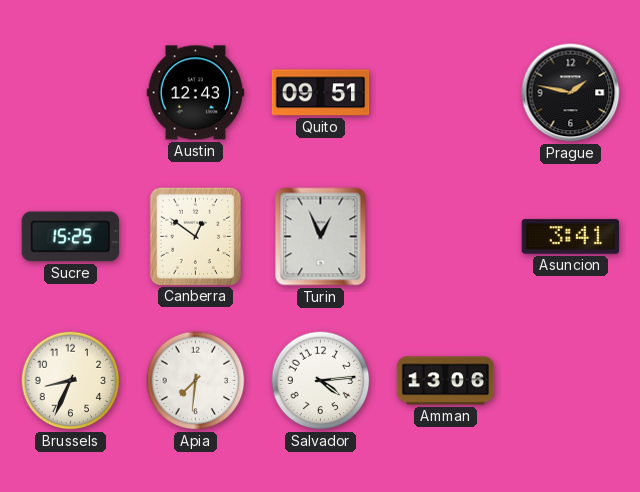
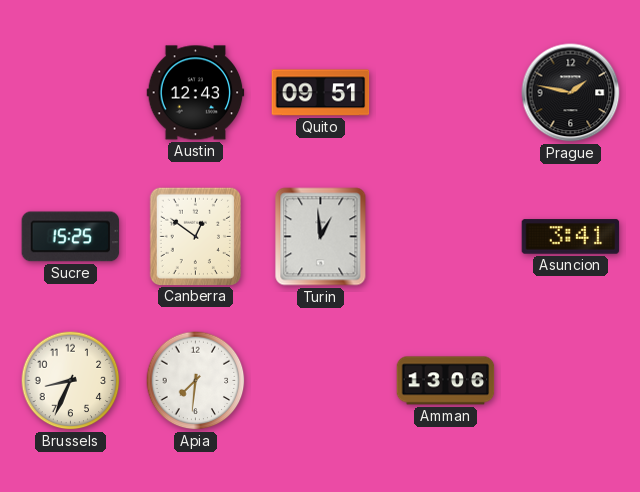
Turin: 12:56 -> 12:59 (321, 237)
Salvador: 4:14 -> none (321, 381)
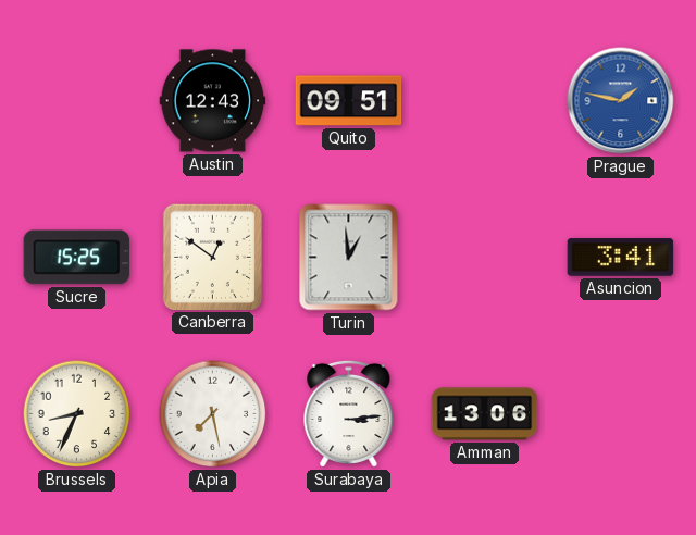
Prague dial: black -> blue (621, 101)
Apia: 7:31 -> 7:28 (213, 414)
Surabaya: none -> 3:14 (349, 413)
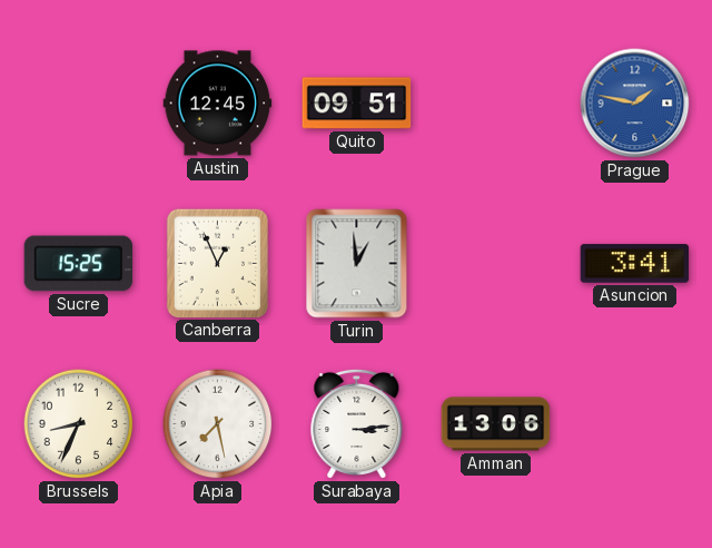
Austin: 12:43 -> 12:45 (218, 104)
Canberra: 12:51 -> 12:56 (217, 263)
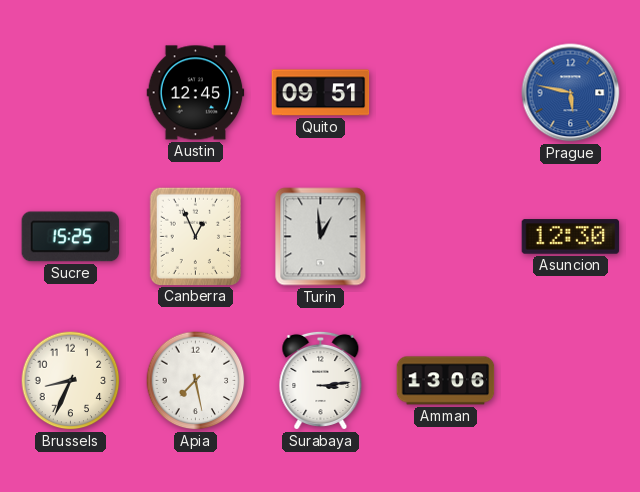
Prague: 1:47 -> 5:47 (571, 93)
Asuncion: 3:41 -> 12:30 (571, 237)
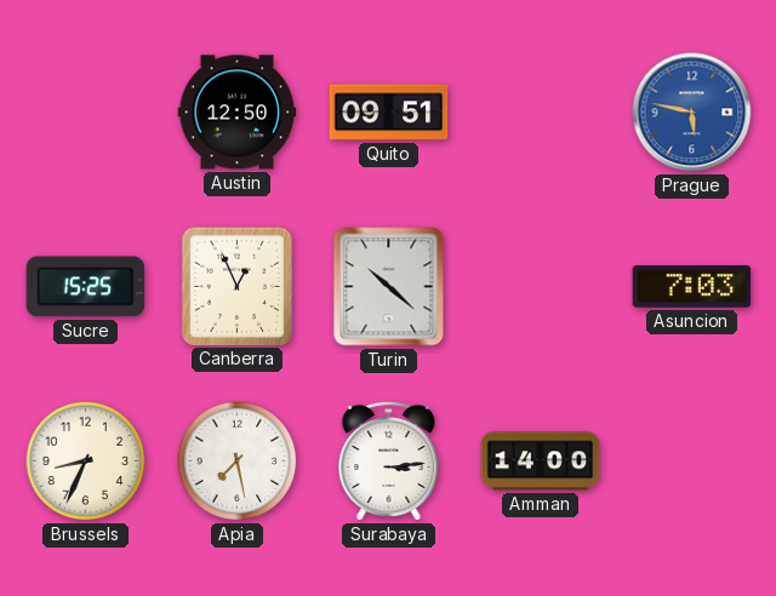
Austin: 12:45 -> 12:50 (238, 113)
Turin: 12:59 -> 10:22 (389, 287)
Asuncion: 12:30 -> 7:03 (692, 287)
Amman: 13:06 -> 14:00 (541, 462)
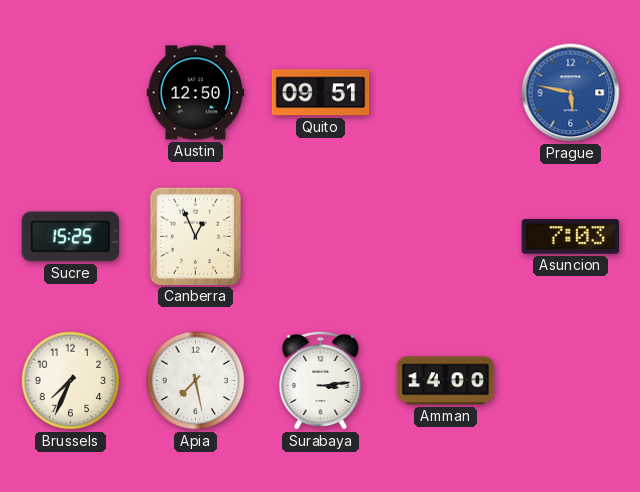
Turin: 10:22 -> none (389, 287)
Brussels: 8:34 -> 7:34 (71, 381)
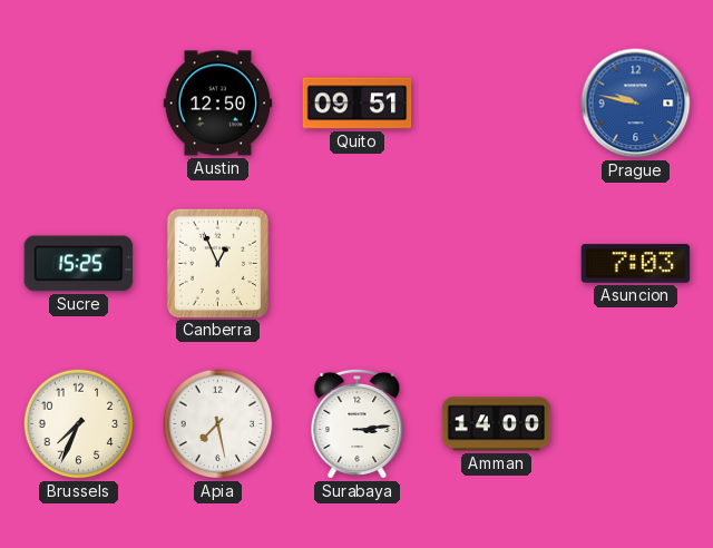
Prague: 5:47 -> 9:47 (636, 104)
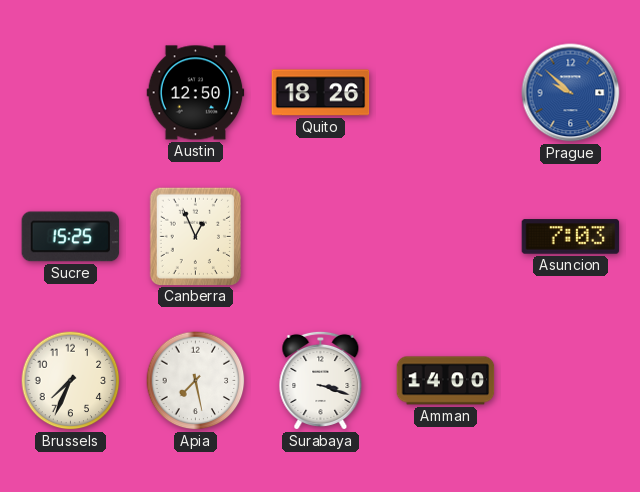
Quito: 09:51 -> 18:26 (321, 93)
Prague: 9:47 -> 9:52 (571, 93)
Surabaya: 3:14 -> 3:18 (321, 380)
